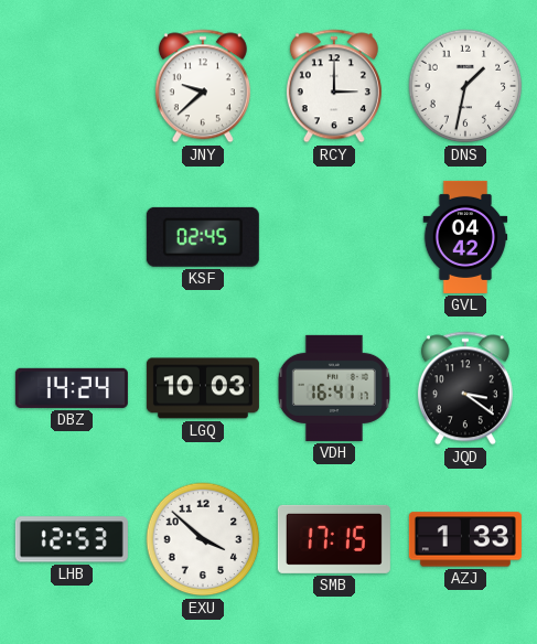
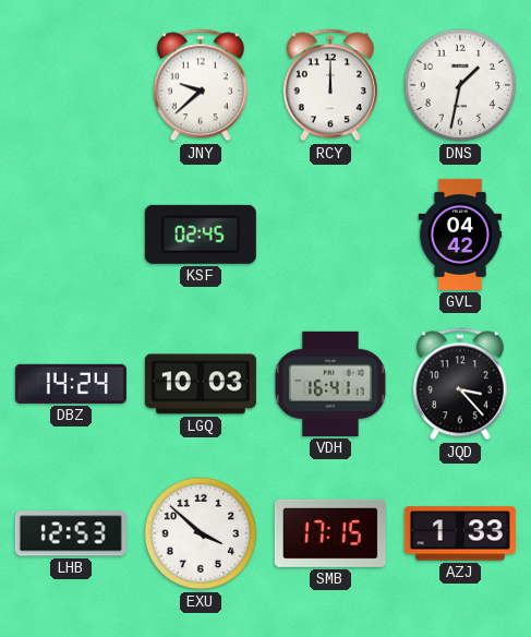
RCY: 3:00 -> 12:00 (330, 85)
JQD: 3:21 -> 3:23 (460, 384)
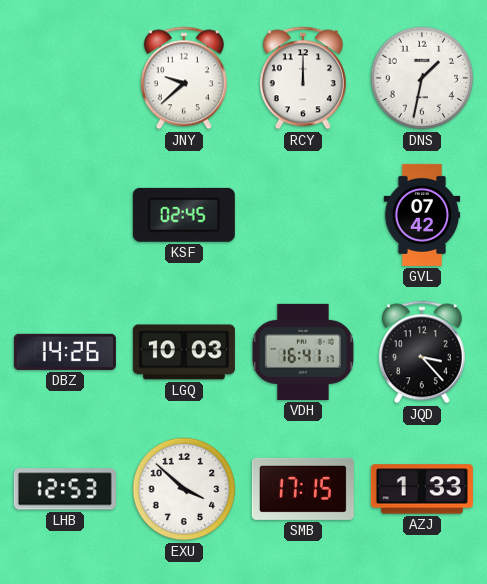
GVL: 04:42 -> 07:42 (422, 215)
DBZ: 14:24 -> 14:26 (65, 352)
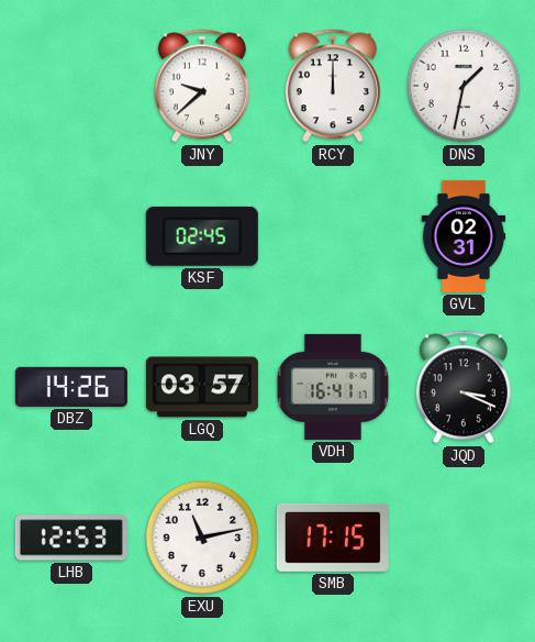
GVL: 07:42 -> 02:31 (464, 236)
LGQ: 10:03 -> 03:57 (202, 387)
JQD: 3:23 -> 3:19 (464, 387)
EXU: 3:52 -> 11:13 (202, 538)
AZJ: 1:33 -> none (422, 489)
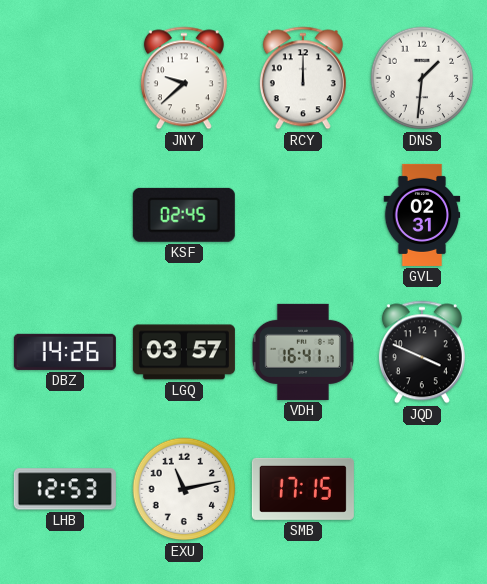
DNS: 1:32 -> 1:31 (422, 78)
JQD: 3:19 -> 3:49 (422, 352)
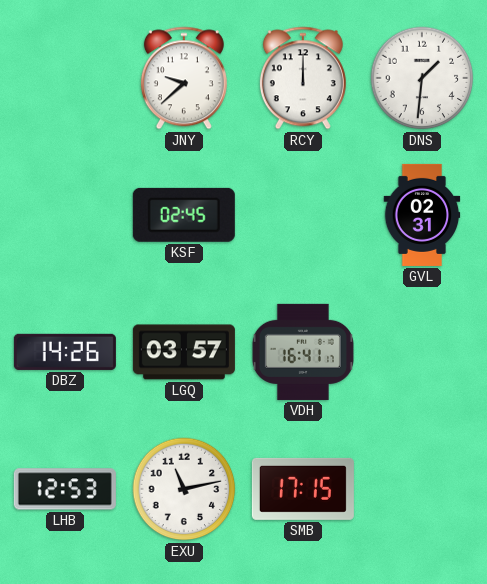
JQD: 3:49 -> none (422, 352)
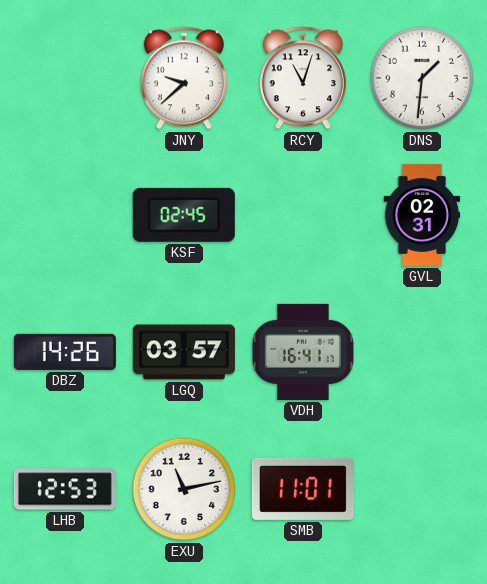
RCY: 12:00 -> 11:03 (303, 78)
SMB: 17:15 -> 11:01 (303, 489)
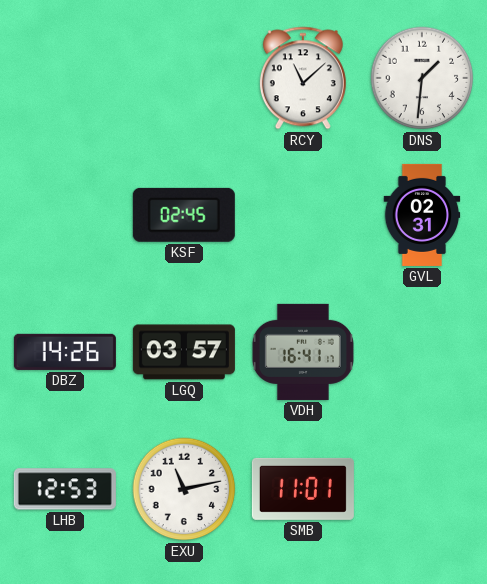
JNY: 9:38 -> none (184, 78)
RCY: 11:03 -> 11:08 (303, 78)
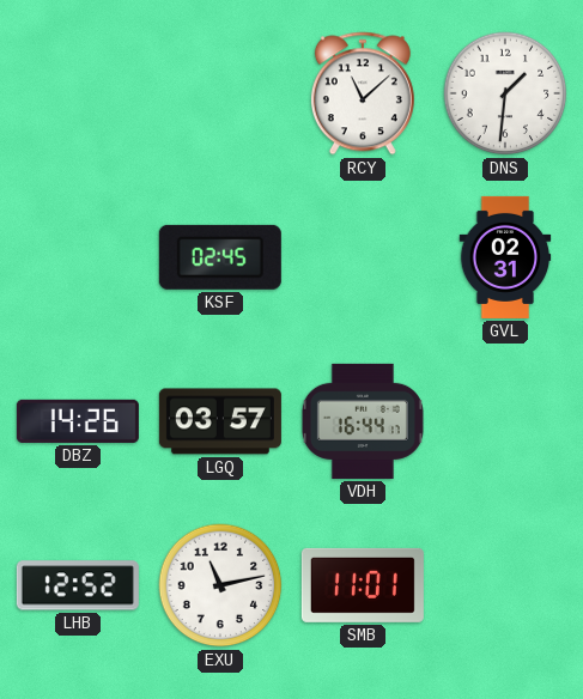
VDH: 16:41 -> 16:44 (363, 421)
LHB: 12:53 -> 12:52 (78, 585)
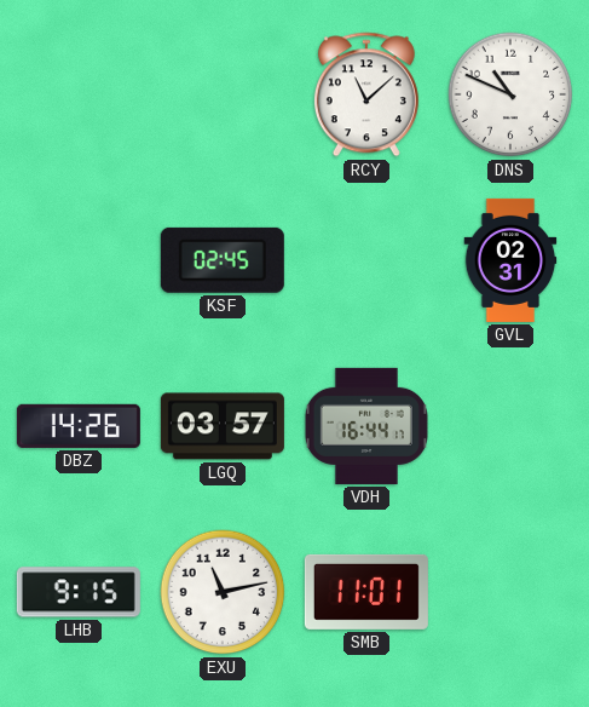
DNS: 1:31 -> 10:49 (510, 94)
LHB: 12:52 -> 9:15 (79, 592)
